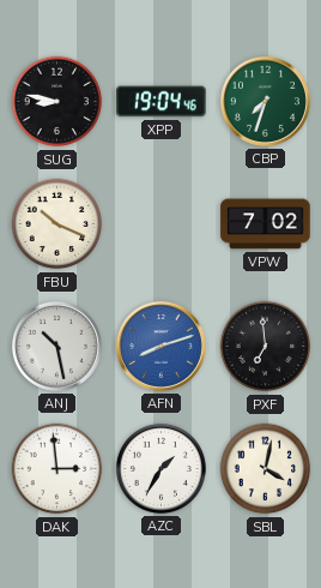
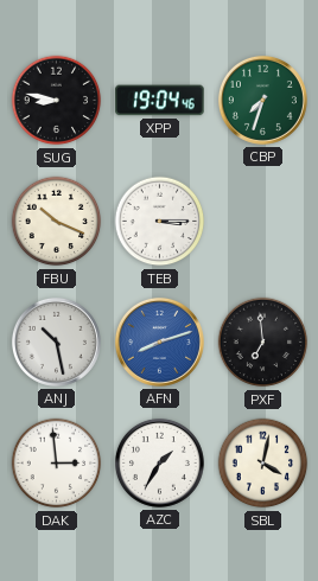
TEB: none -> 3:15 (160, 222)
VPW: 7:02 -> none (266, 224)
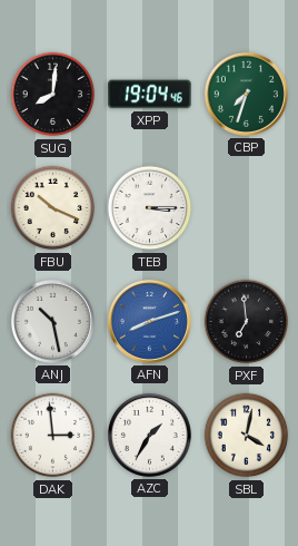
SUG: 8:47 -> 8:01 (53, 95)
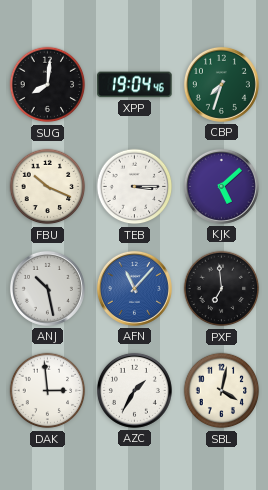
KJK: none -> 5:08 (221, 186)
AFN: 8:12 -> 11:07 (134, 288)
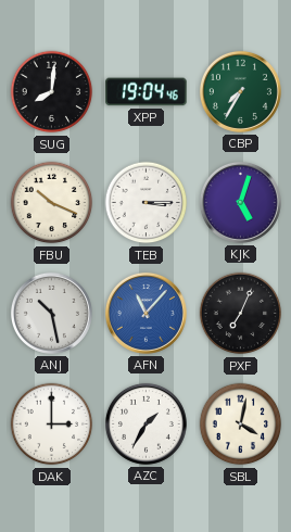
CBP: 7:33 -> 7:35 (240, 91)
KJK: 5:08 -> 5:03 (240, 202)
PXF: 6:59 -> 7:04 (241, 314)
DAK: 2:59 -> 3:00 (52, 425)
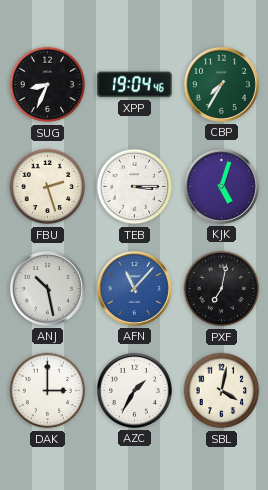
SUG: 8:01 -> 8:34 (48, 85)
FBU: 10:19 -> 2:27 (48, 187)
PXF: 7:04 -> 7:02 (222, 289)
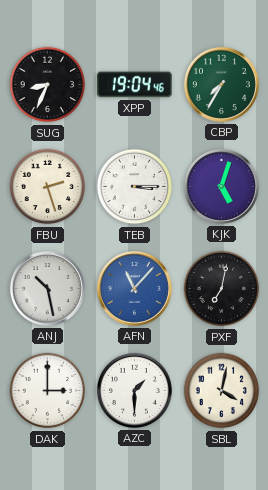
AZC: 1:35 -> 1:30 (134, 390)
